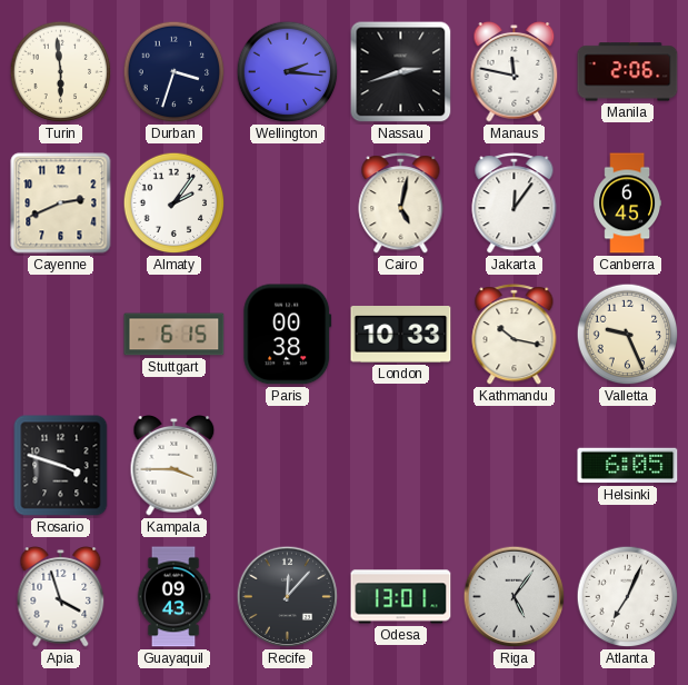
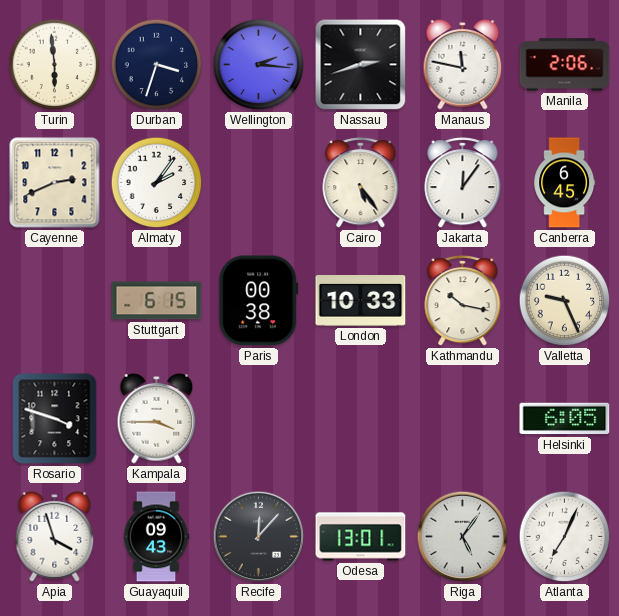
Cairo: 5:02 -> 5:24 (361, 183)
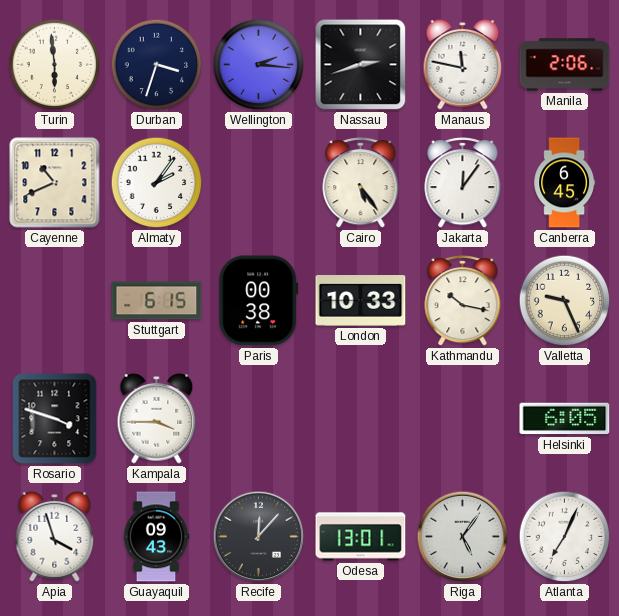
Cayenne: 2:41 -> 10:41 (55, 183)
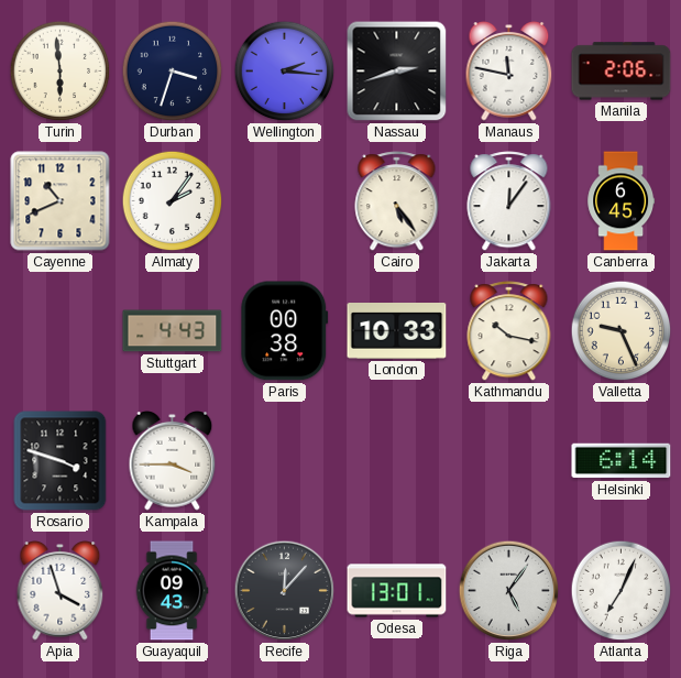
Stuttgart: 6:15 -> 4:43 (173, 331)
Helsinki: 6:05 -> 6:14 (622, 461)
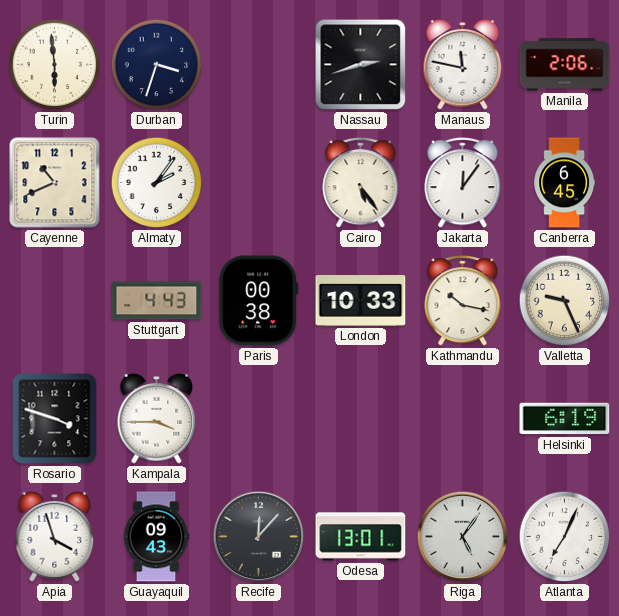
Wellington: 2:16 -> none (285, 72)
Helsinki: 6:14 -> 6:19 (565, 419)
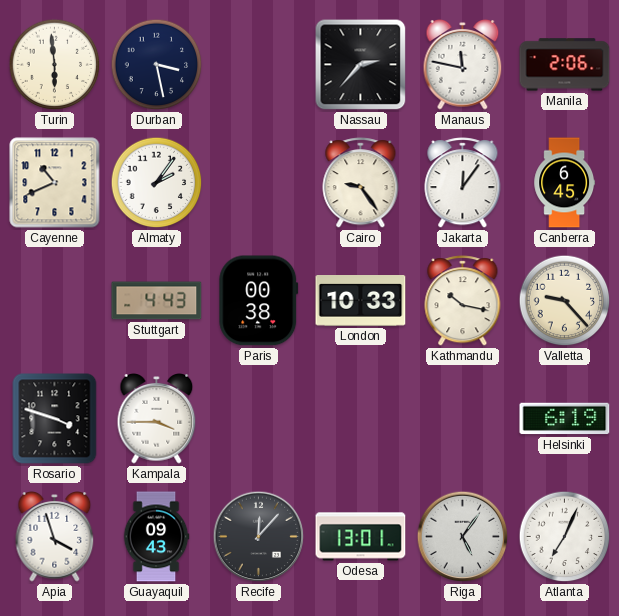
Durban: 3:33 -> 3:28 (157, 65)
Nassau: 2:42 -> 2:37 (361, 65)
Cairo: 5:24 -> 9:24 (361, 183)
Valletta: 9:26 -> 9:23 (565, 301)
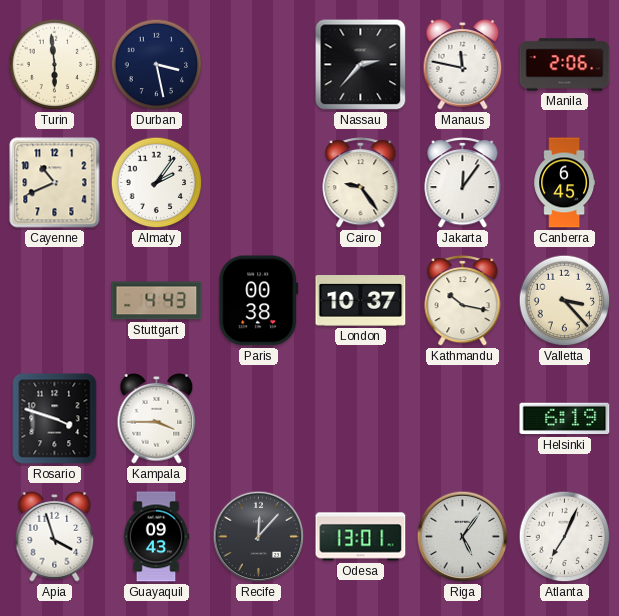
London: 10:33 -> 10:37 (361, 301)
Valletta: 9:23 -> 3:23 (565, 301)
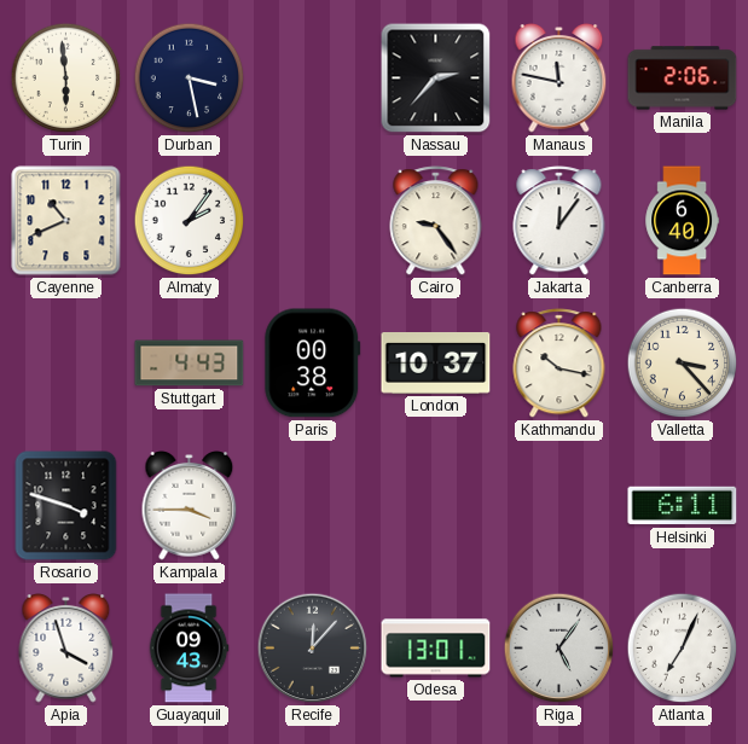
Canberra: 6:45 -> 6:40 (683, 221)
Helsinki: 6:19 -> 6:11 (683, 506)
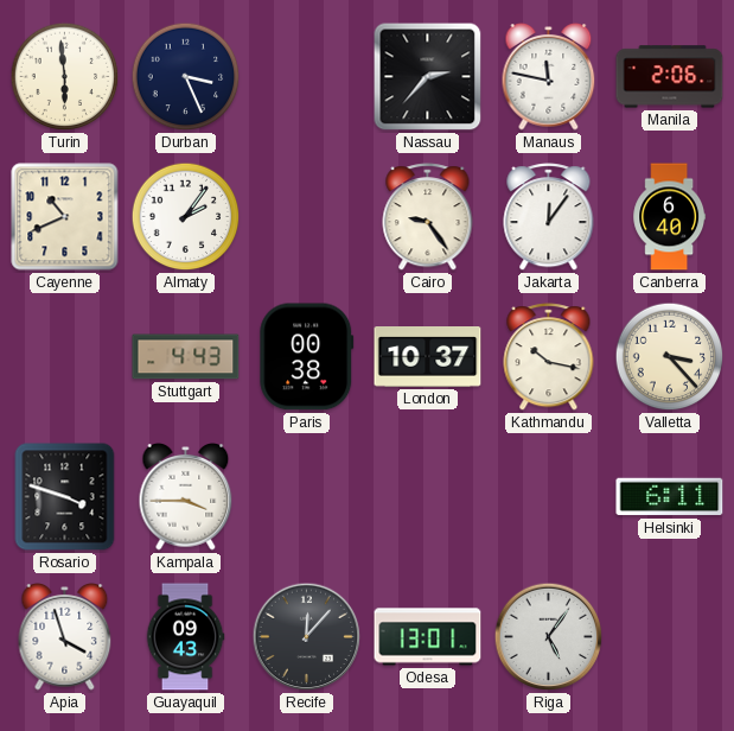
Durban: 3:28 -> 3:26 (186, 77)
Atlanta: 7:04 -> none (683, 649)
